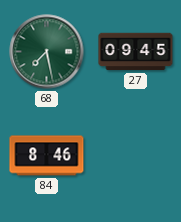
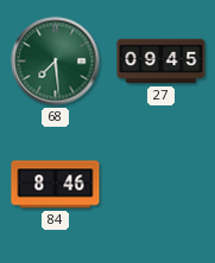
68: 7:28 -> 7:29 (56, 62)
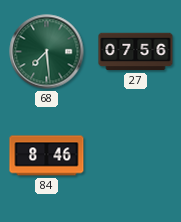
27: 09:45 -> 07:56 (136, 52)
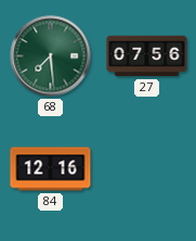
84: 8:46 -> 12:16 (51, 169)
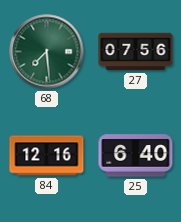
25: none -> 6:40 (136, 156)
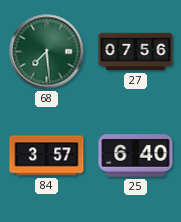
84: 12:16 -> 3:57 (47, 156)
